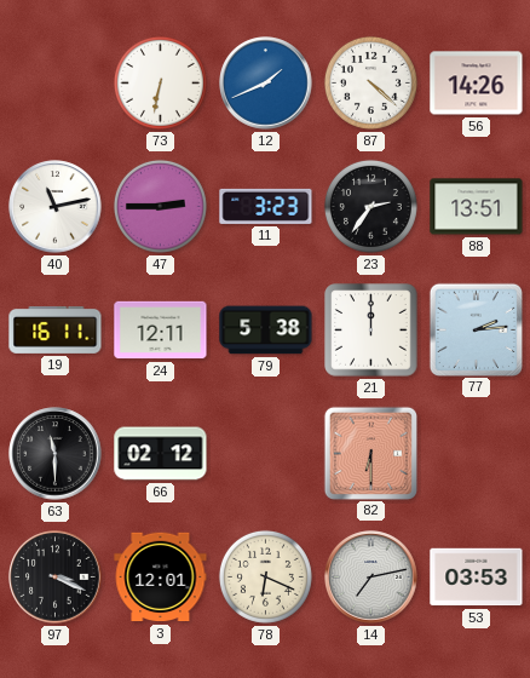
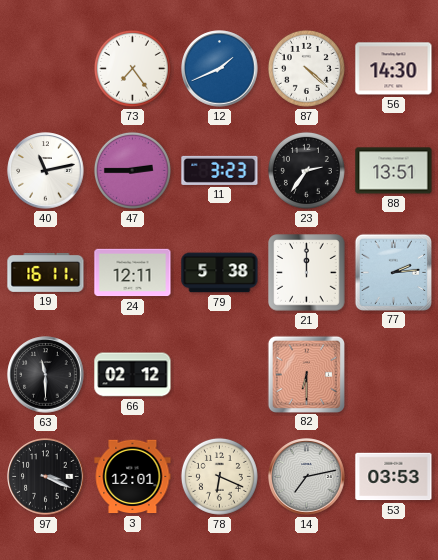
73: 6:32 -> 7:24 (132, 68)
56: 14:26 -> 14:30 (394, 69)
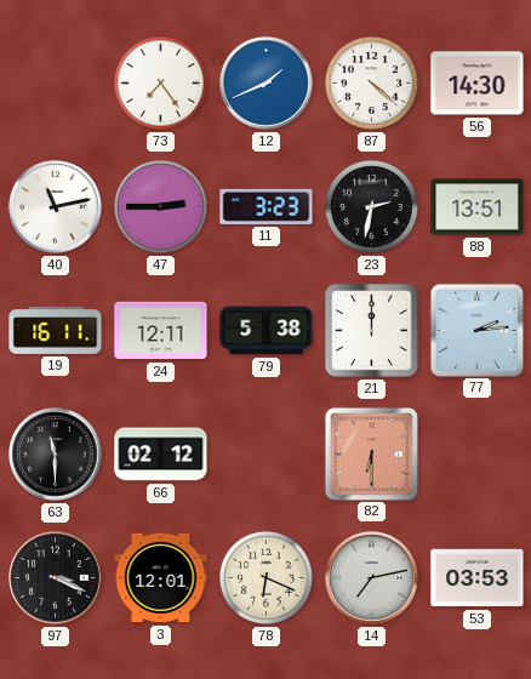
23: 2:36 -> 2:32 (371, 206)
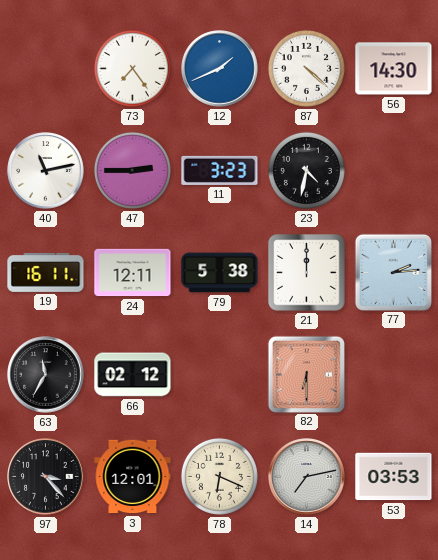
23: 2:32 -> 4:32 (306, 170)
88: 13:51 -> none (478, 207)
63: 11:30 -> 11:35 (46, 375)
97: 3:19 -> 3:23 (46, 477)
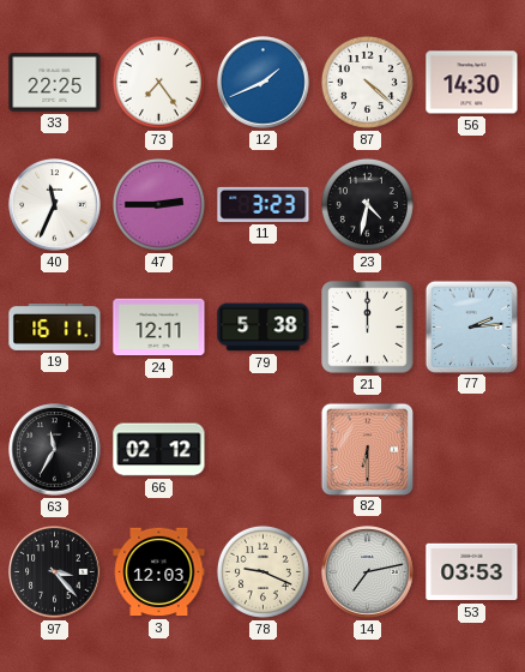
33: none -> 22:25 (55, 83)
40: 11:13 -> 11:34 (55, 205)
3: 12:01 -> 12:03 (159, 572)
78: 6:19 -> 9:19 (262, 571)
